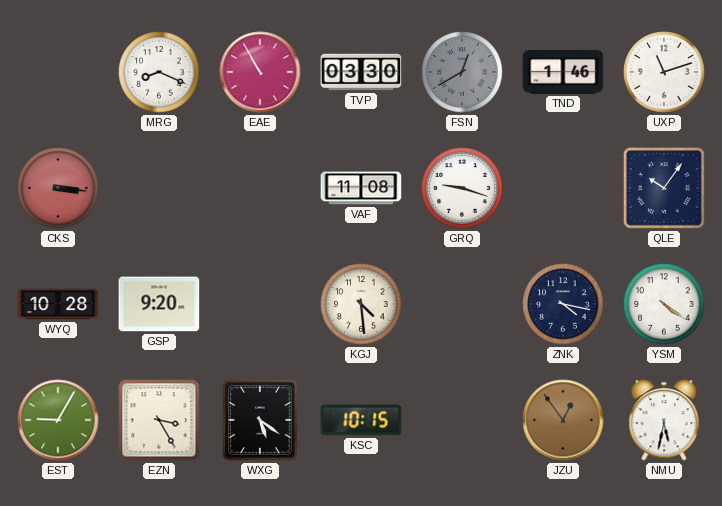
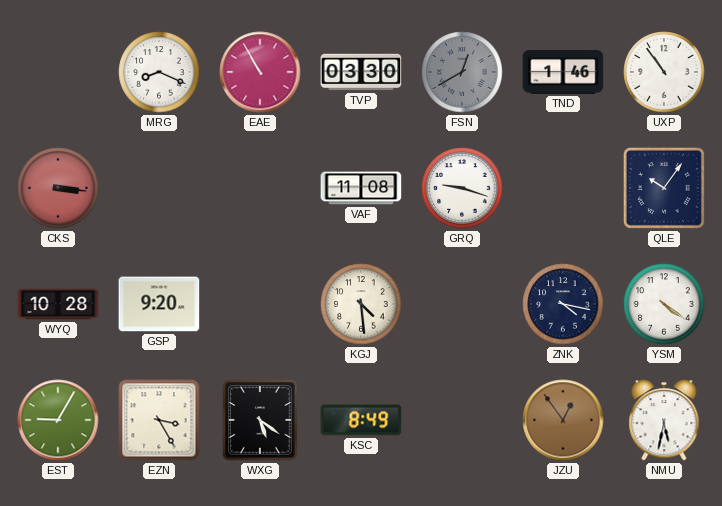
UXP: 11:12 -> 10:54 (664, 72)
KSC: 10:15 -> 8:49 (361, 420)
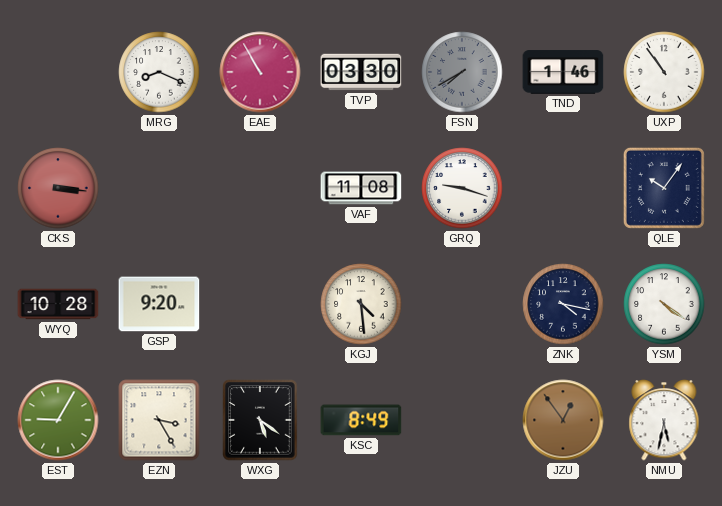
FSN: 12:40 -> 7:40 (462, 72)
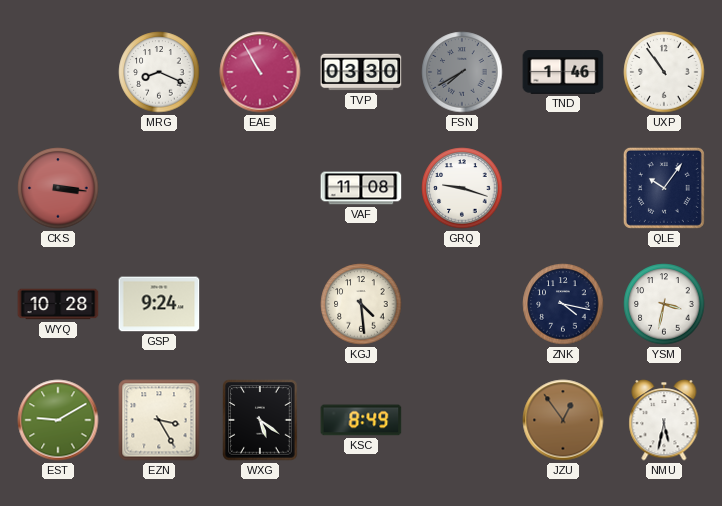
GSP: 9:20 -> 9:24 (159, 304)
YSM: 4:21 -> 3:32 (664, 304)
EST: 9:05 -> 9:10 (58, 420)
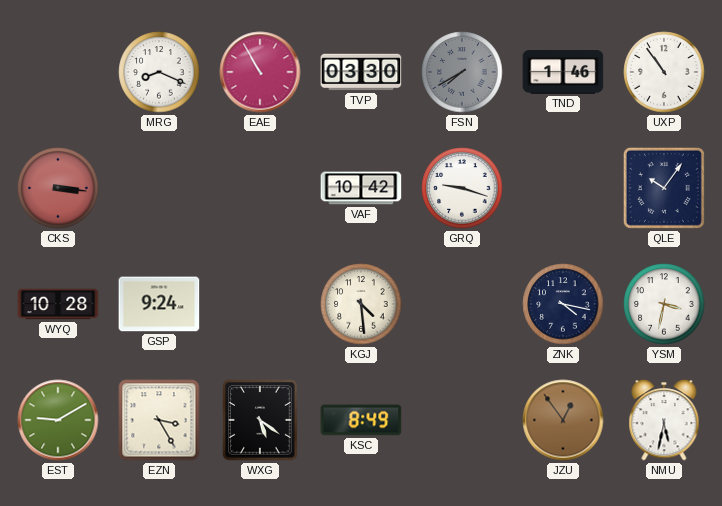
VAF: 11:08 -> 10:42 (361, 188)
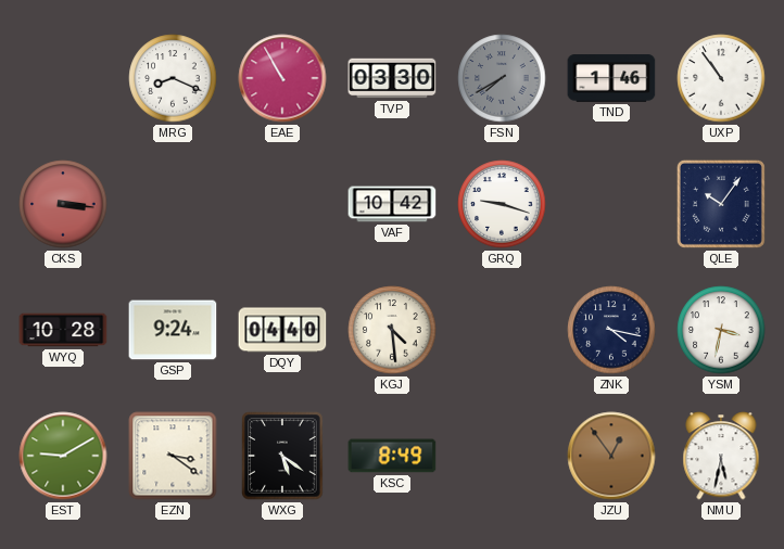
DQY: none -> 04:40 (282, 330)
EZN: 3:25 -> 3:21 (173, 456)
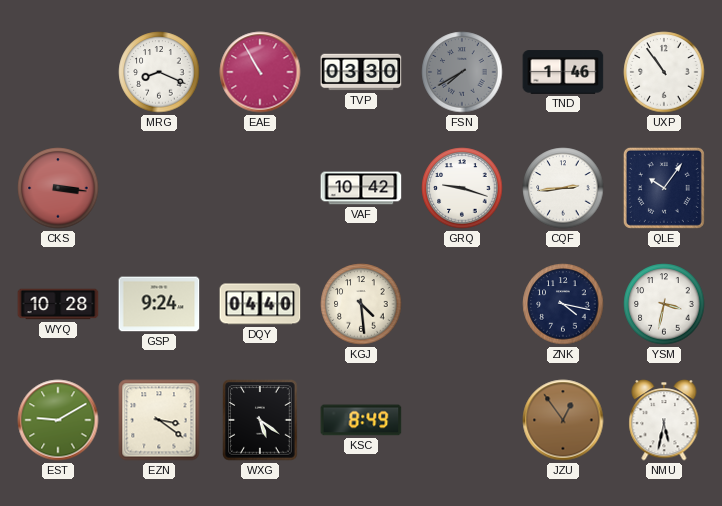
CQF: none -> 2:44 (563, 188)
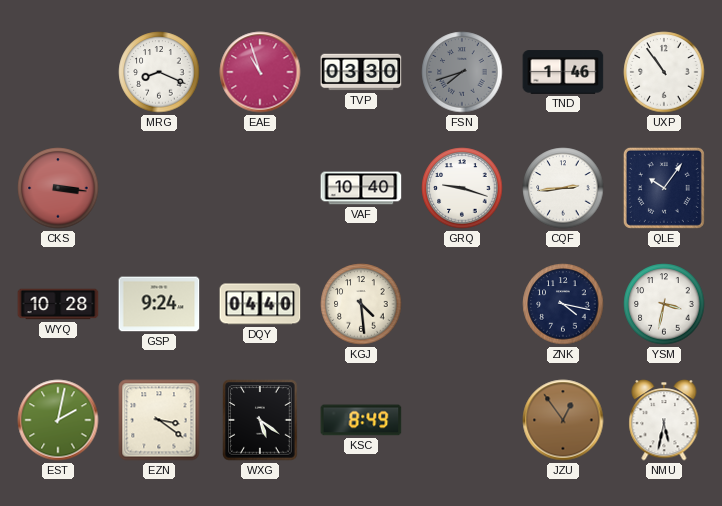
EAE: 10:55 -> 10:57 (260, 72)
FSN: 7:40 -> 7:42 (462, 72)
VAF: 10:42 -> 10:40 (361, 188)
EST: 9:10 -> 2:02 (58, 420)
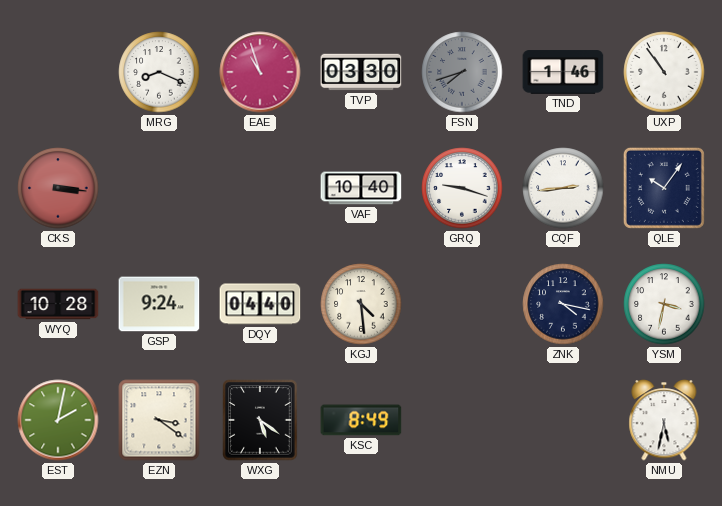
JZU: 12:54 -> none (563, 420)
